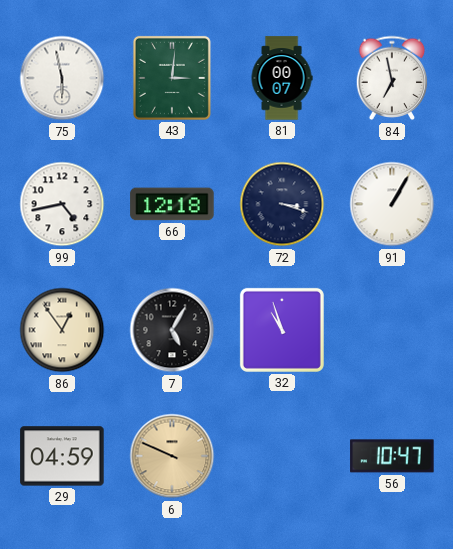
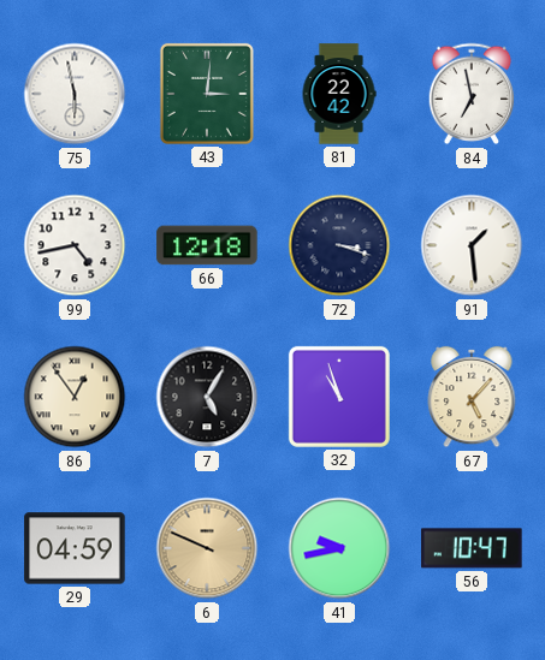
81: 00:07 -> 22:42 (339, 94)
91: 1:05 -> 1:29 (472, 245)
67: none -> 5:07 (472, 397)
41: none -> 9:43 (339, 548)
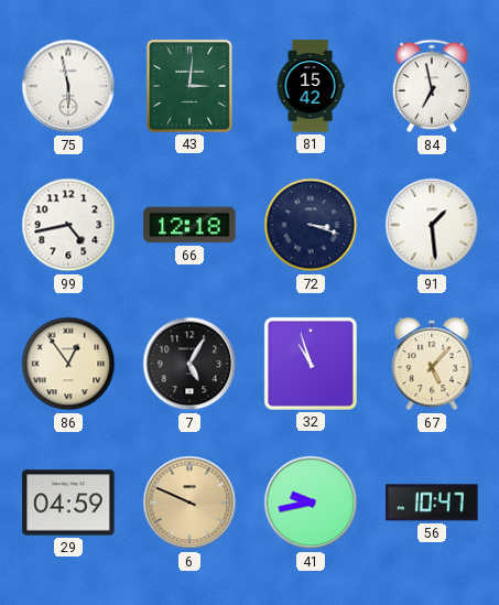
81: 22:42 -> 15:42 (311, 86)
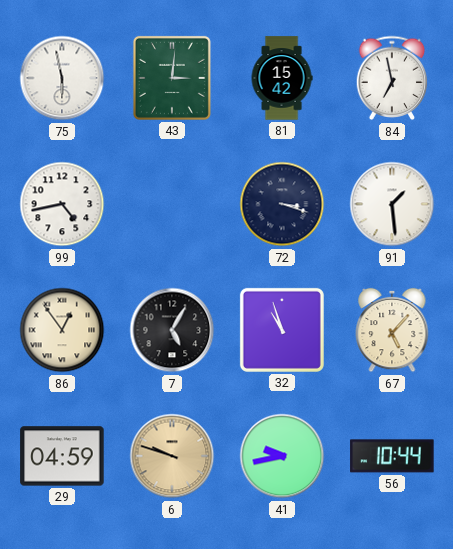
66: 12:18 -> none (189, 225)
6: 9:49 -> 9:48 (172, 456)
56: 10:47 -> 10:44 (392, 456)
